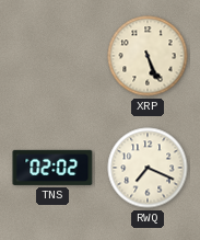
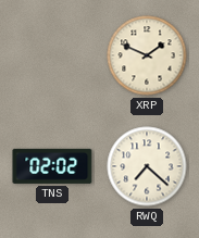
XRP: 5:26 -> 1:49 (147, 55)
RWQ: 7:19 -> 7:22 (147, 166)
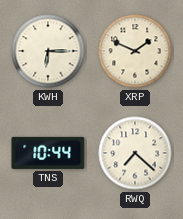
KWH: none -> 6:15 (48, 51)
TNS: 02:02 -> 10:44 (48, 153)
